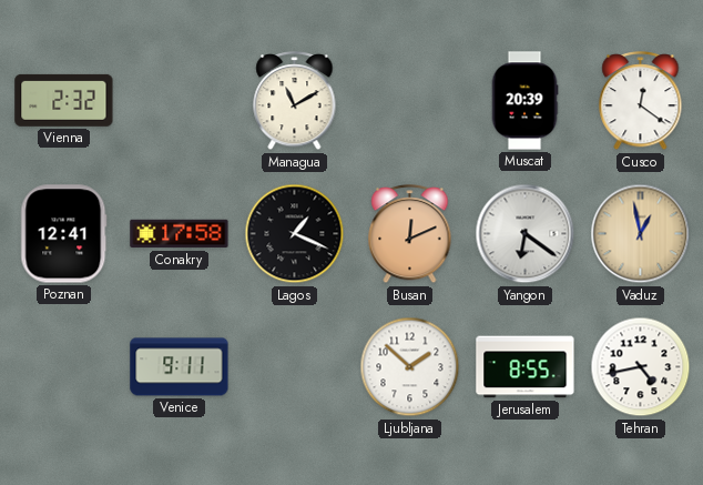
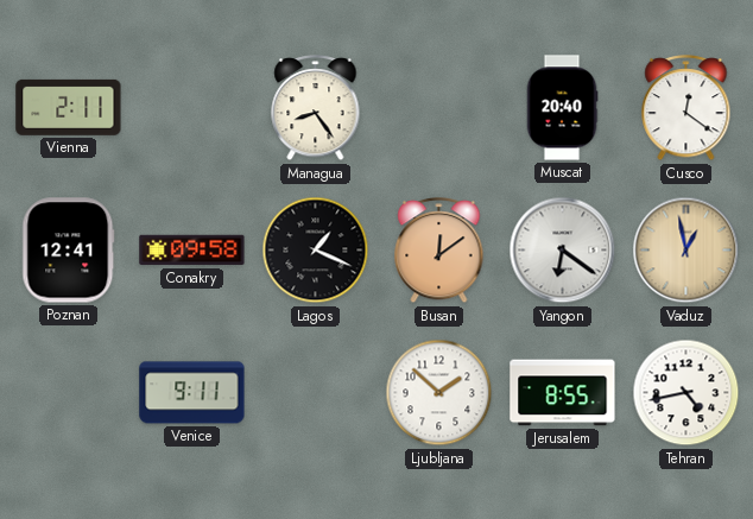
Vienna: 2:32 -> 2:11 (69, 107)
Managua: 11:10 -> 8:24 (316, 108)
Muscat: 20:39 -> 20:40 (562, 108)
Conakry: 17:58 -> 09:58 (192, 251)
Busan: 12:11 -> 12:09 (439, 251)
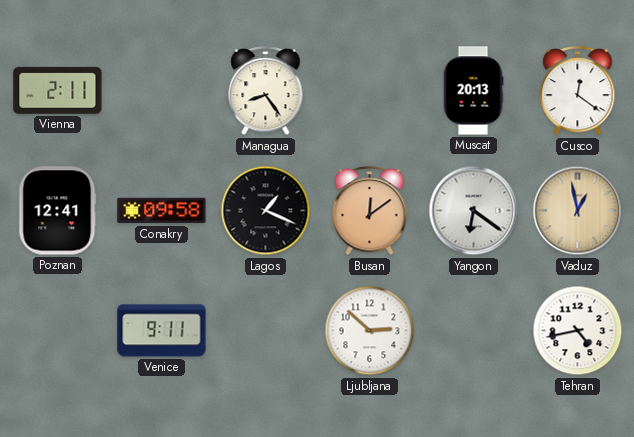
Muscat: 20:40 -> 20:13 (473, 91)
Ljubljana: 1:52 -> 2:52 (370, 331)
Jerusalem: 8:55 -> none (563, 393)
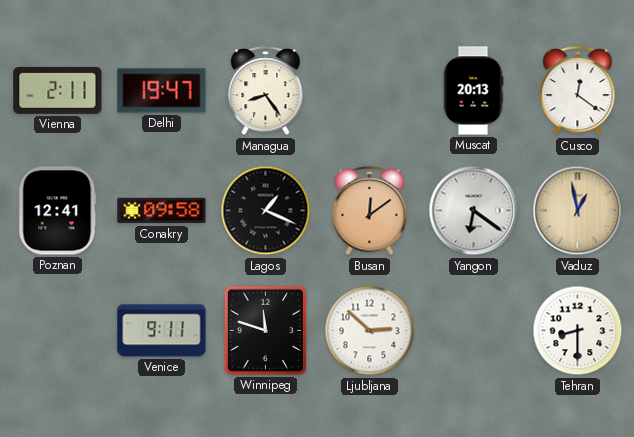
Delhi: none -> 19:47 (162, 91)
Winnipeg: none -> 11:48 (265, 330)
Tehran: 4:43 -> 8:30 (578, 331)
